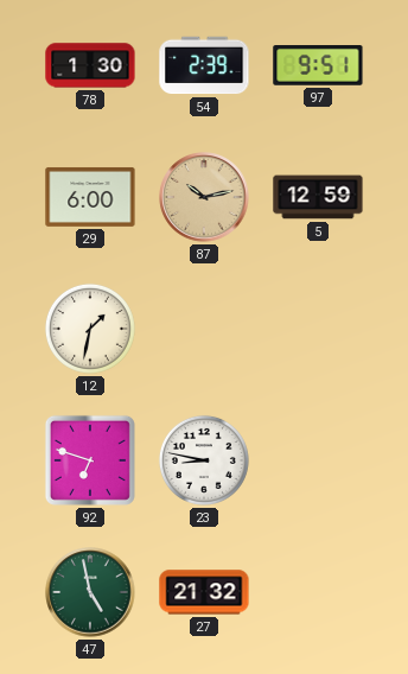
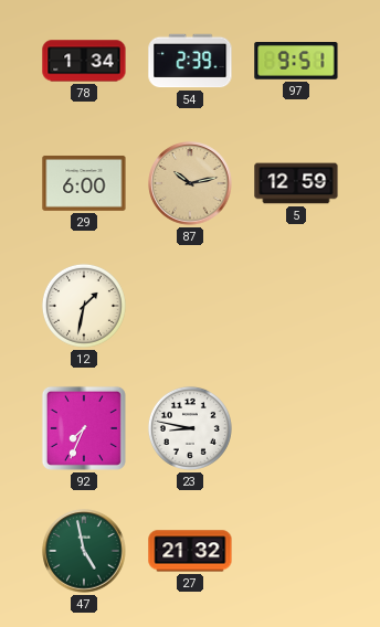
78: 1:30 -> 1:34 (84, 61)
92: 6:48 -> 7:34 (84, 428)
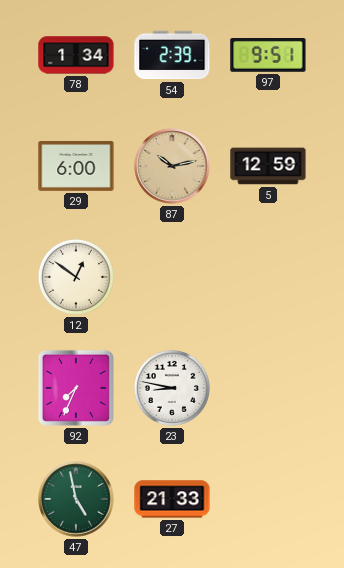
12: 1:32 -> 12:51 (76, 277)
27: 21:32 -> 21:33 (172, 499)
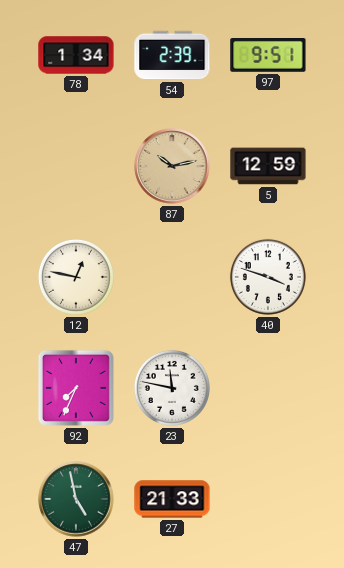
29: 6:00 -> none (76, 166)
12: 12:51 -> 12:47 (76, 277)
40: none -> 3:48 (268, 277)
23: 8:47 -> 11:47 (172, 388)
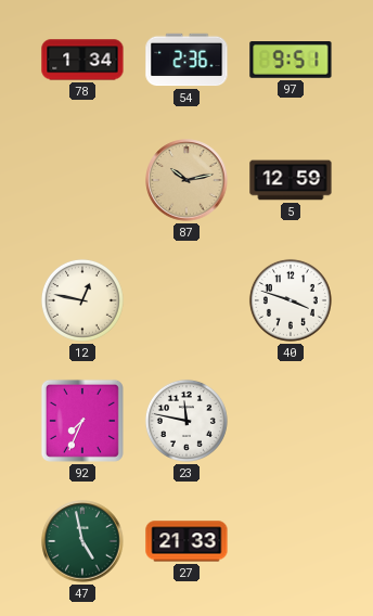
54: 2:39 -> 2:36 (186, 60)
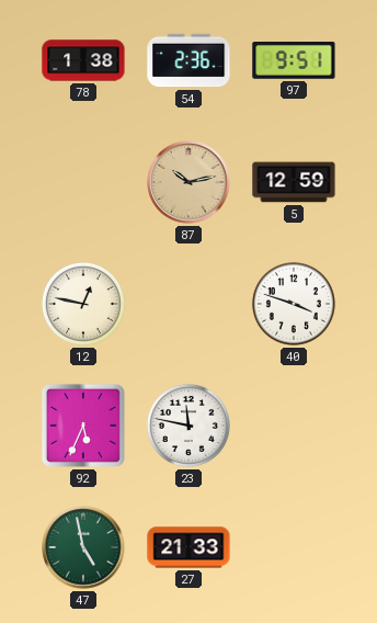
78: 1:34 -> 1:38 (83, 60)
92: 7:34 -> 5:34 (83, 426)
